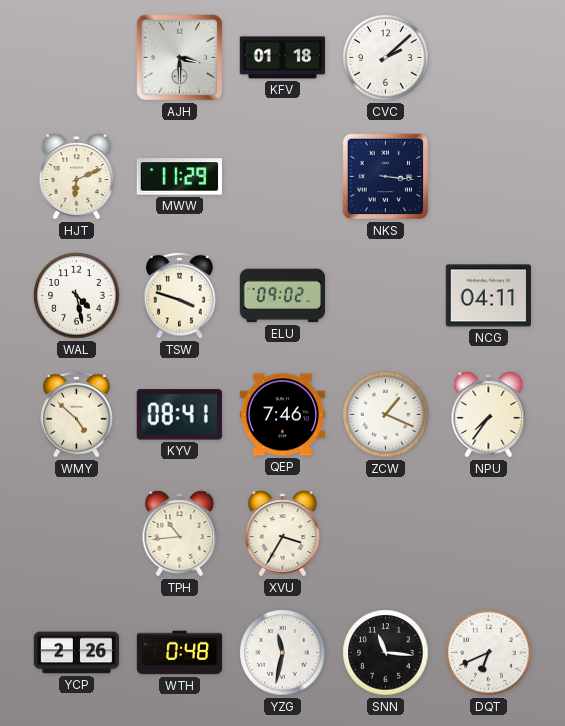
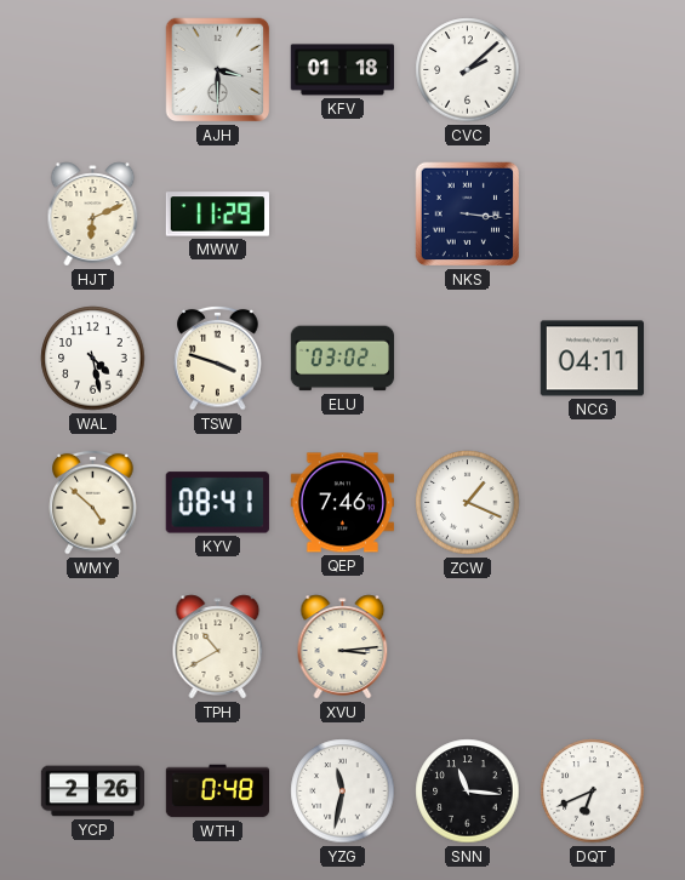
ELU: 09:02 -> 03:02 (343, 359)
NPU: 7:36 -> none (489, 415)
TPH: 10:44 -> 10:40 (218, 647)
XVU: 3:35 -> 3:14 (343, 647)
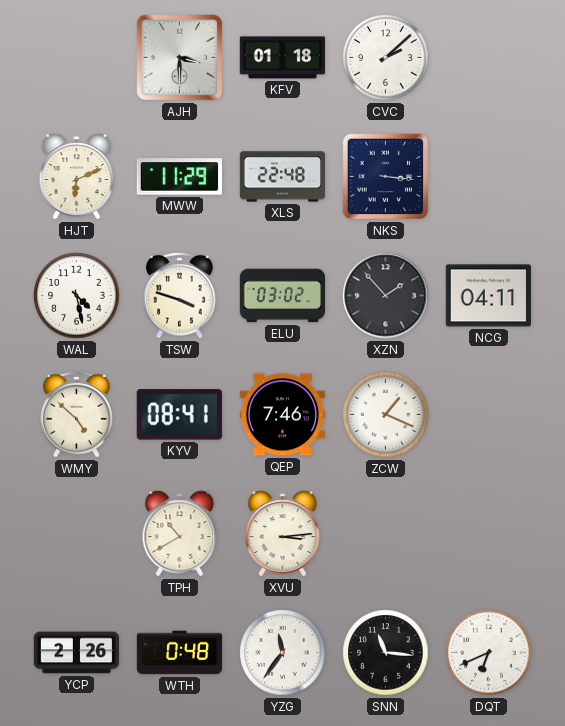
XLS: none -> 22:48 (283, 177)
XZN: none -> 1:53 (386, 296)
YZG: 11:32 -> 11:36 (283, 653)
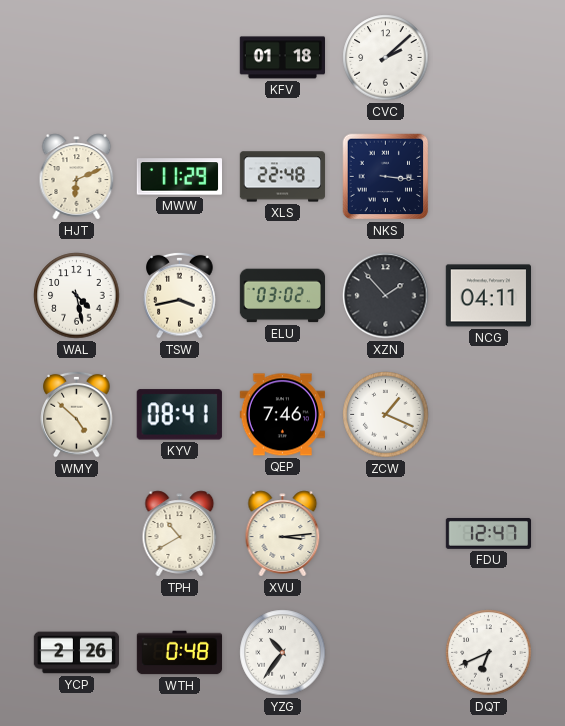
AJH: 3:30 -> none (180, 58)
TSW: 3:48 -> 3:43 (180, 295)
FDU: none -> 12:47 (489, 534)
YZG: 11:36 -> 10:36 (283, 653)
SNN: 11:16 -> none (386, 653)
